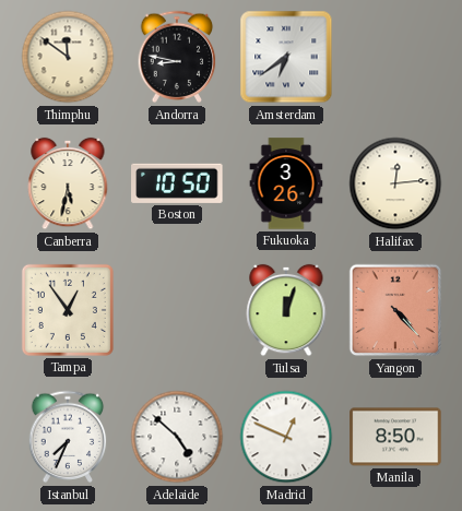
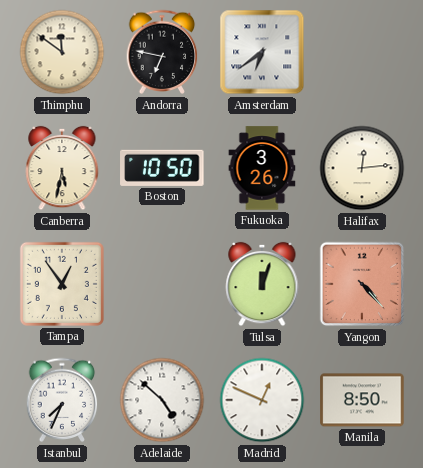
Andorra: 8:47 -> 6:47 (162, 52)
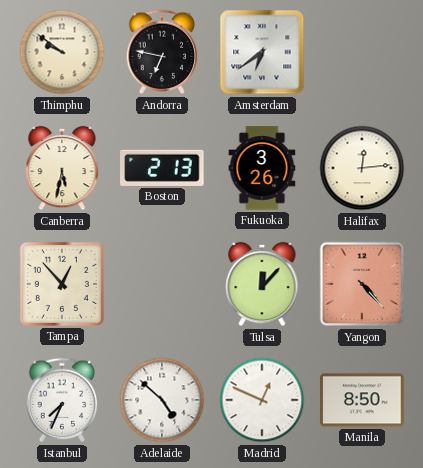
Thimphu: 11:51 -> 9:51 (62, 52)
Boston: 10:50 -> 2:13 (162, 168)
Tampa: 12:54 -> 12:53 (62, 284)
Tulsa: 12:03 -> 12:07 (262, 284)
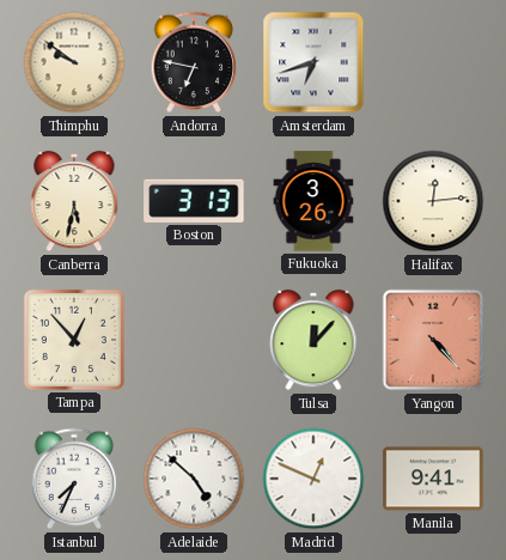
Amsterdam: 6:39 -> 6:42 (313, 62)
Boston: 2:13 -> 3:13 (194, 201)
Manila: 8:50 -> 9:41 (433, 479)
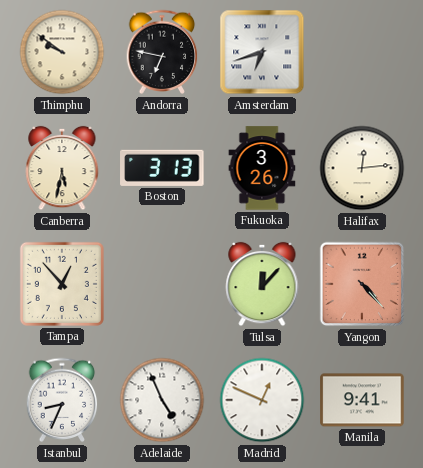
Istanbul: 7:34 -> 8:34 (62, 400)
Adelaide: 4:52 -> 4:56 (162, 400)
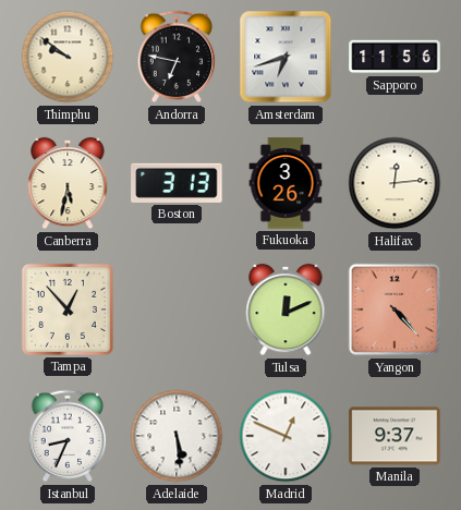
Sapporo: none -> 11:56 (395, 57)
Tulsa: 12:07 -> 12:11 (286, 309)
Adelaide: 4:56 -> 5:29 (177, 436)
Manila: 9:41 -> 9:37 (395, 436)
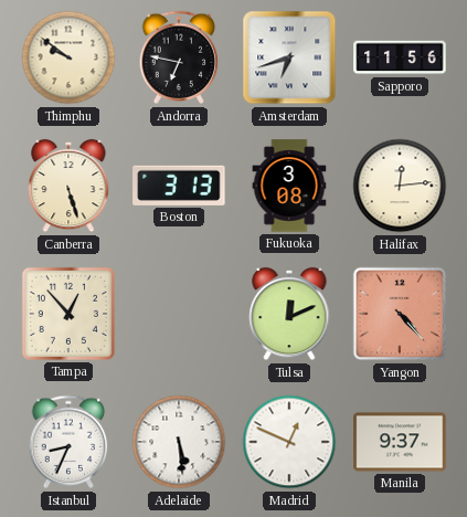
Canberra: 5:32 -> 5:27 (68, 186)
Fukuoka: 3:26 -> 3:08 (289, 186)
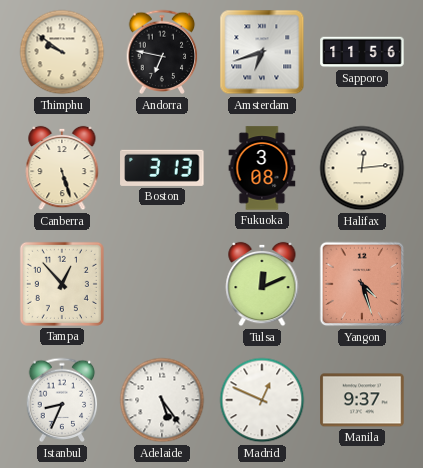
Yangon: 4:23 -> 4:27 (362, 284)
Adelaide: 5:29 -> 5:24 (162, 400)
